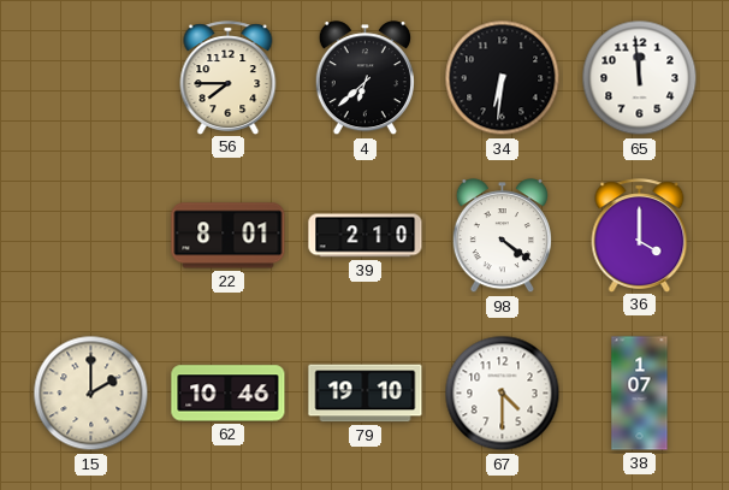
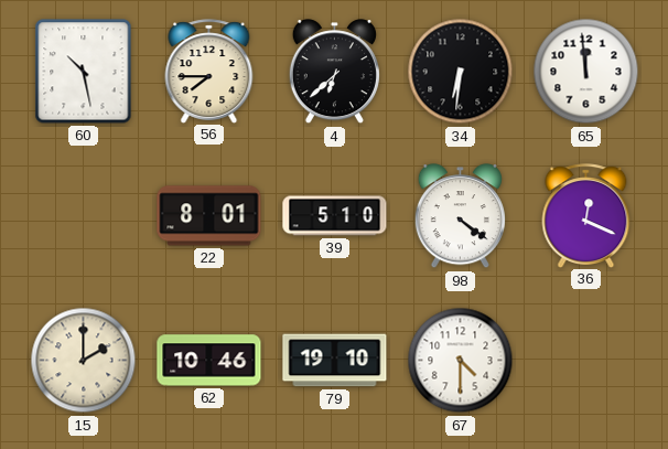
60: none -> 10:28 (84, 72)
39: 2:10 -> 5:10 (335, 216)
36: 4:00 -> 12:19 (586, 215)
38: 1:07 -> none (640, 394)
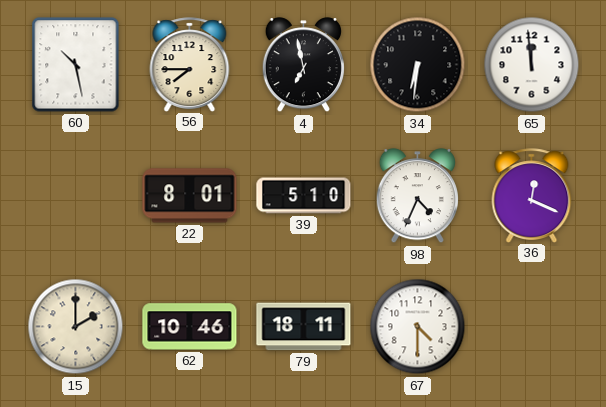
4: 6:38 -> 6:58 (303, 65)
98: 4:21 -> 4:34 (417, 196)
79: 19:10 -> 18:11 (304, 327)
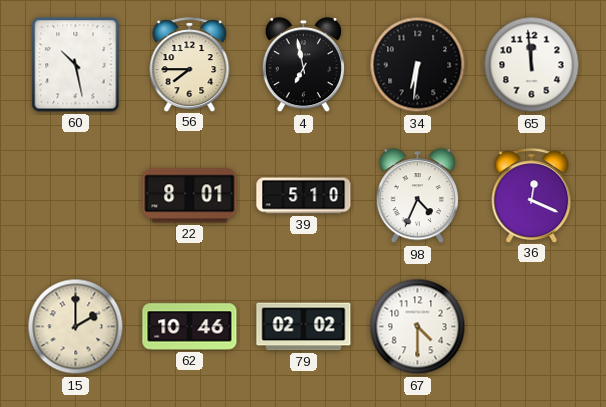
79: 18:11 -> 02:02 (304, 327)
